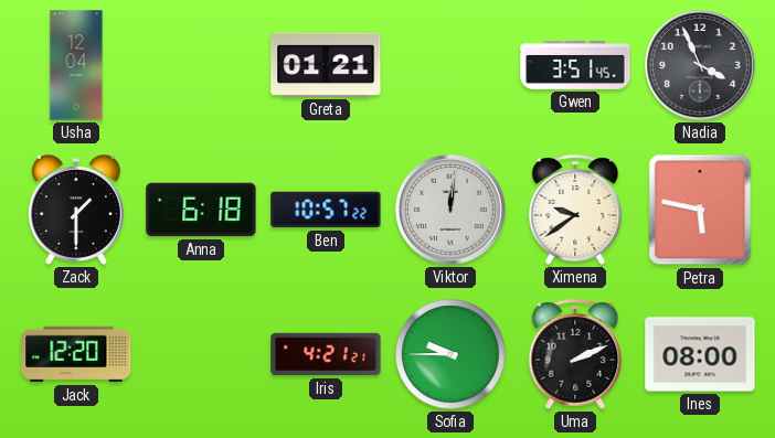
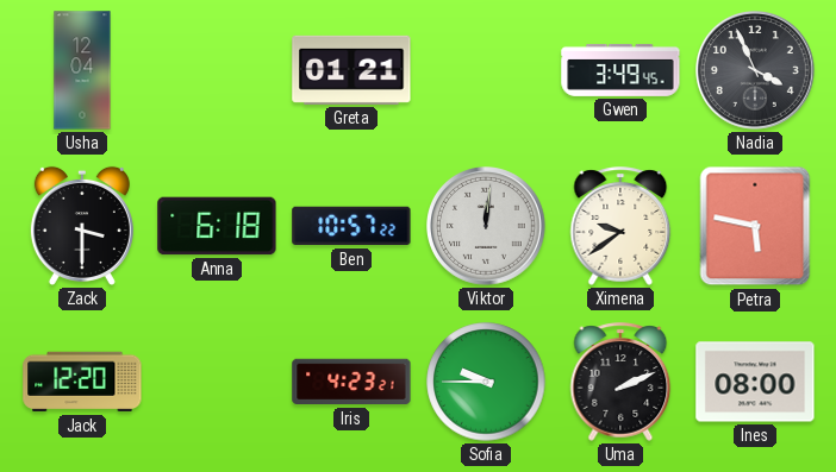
Gwen: 3:51 -> 3:49 (620, 70)
Zack: 1:30 -> 3:30 (82, 226)
Iris: 4:21 -> 4:23 (351, 382)
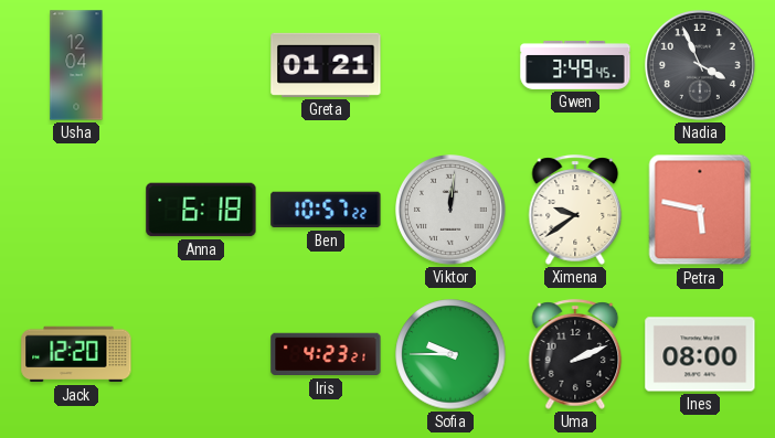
Zack: 3:30 -> none (82, 226)
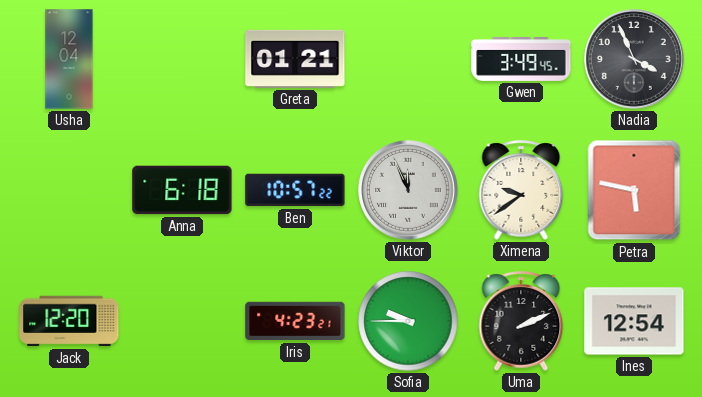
Viktor: 12:01 -> 11:56 (409, 191)
Ines: 08:00 -> 12:54 (634, 321)
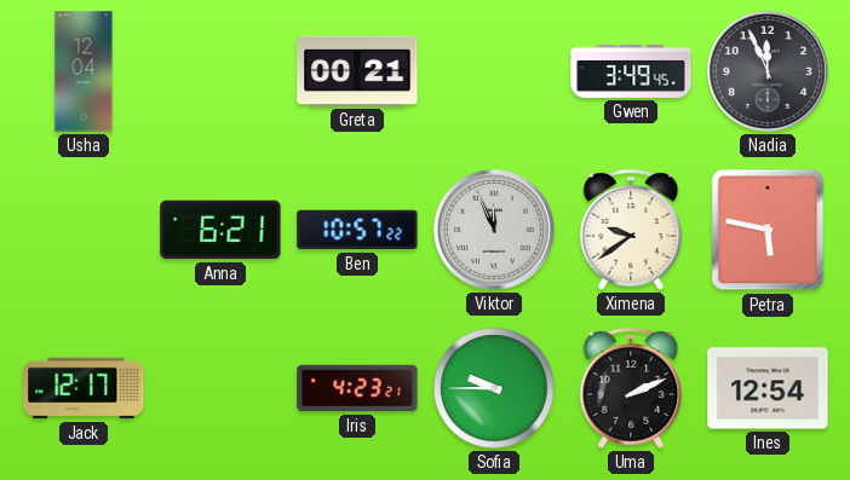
Greta: 01:21 -> 00:21 (357, 71)
Nadia: 3:56 -> 11:56 (769, 73)
Anna: 6:18 -> 6:21 (220, 230)
Jack: 12:20 -> 12:17 (84, 388)
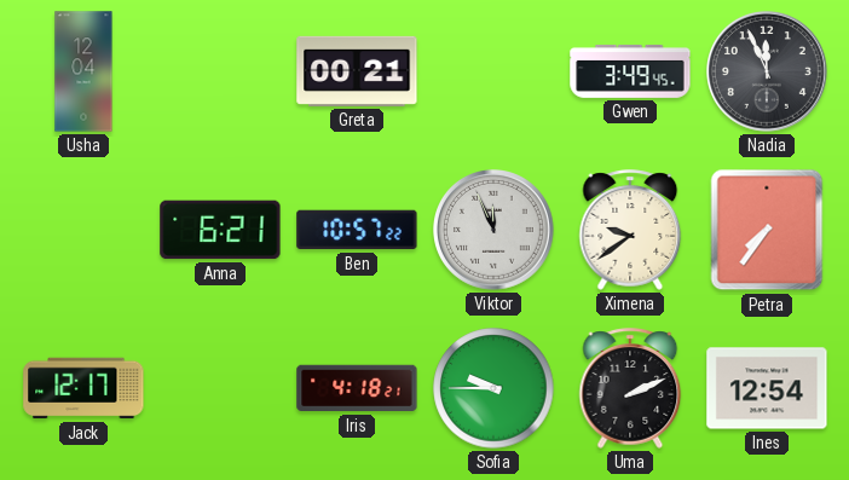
Petra: 5:47 -> 7:36 (767, 230)
Iris: 4:23 -> 4:18 (357, 388)
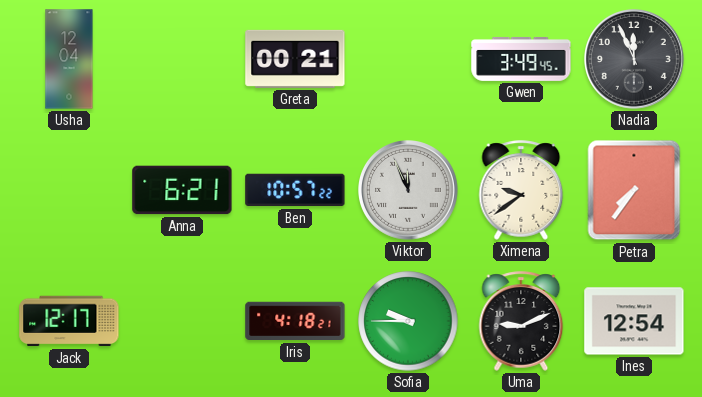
Uma: 2:11 -> 9:11 (521, 321)
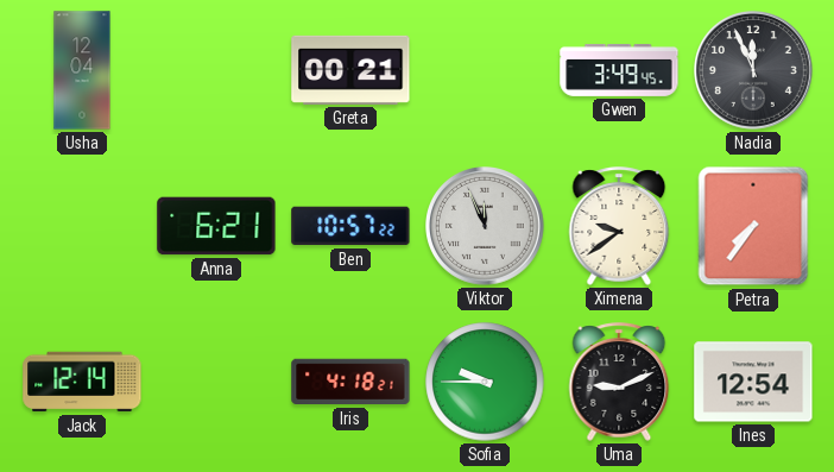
Jack: 12:17 -> 12:14 (82, 382)
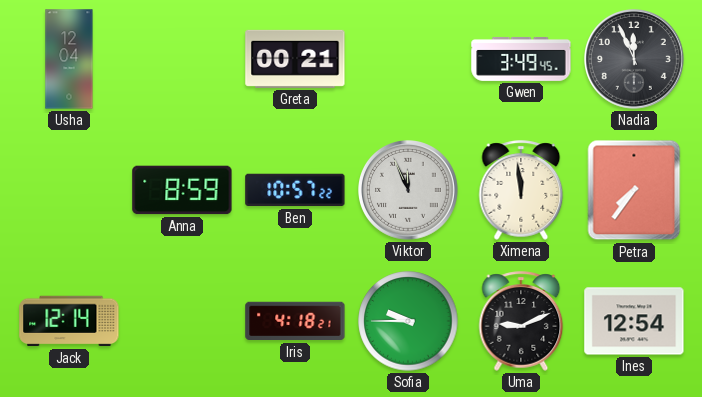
Anna: 6:21 -> 8:59 (182, 190)
Ximena: 9:39 -> 11:59 (521, 190)
